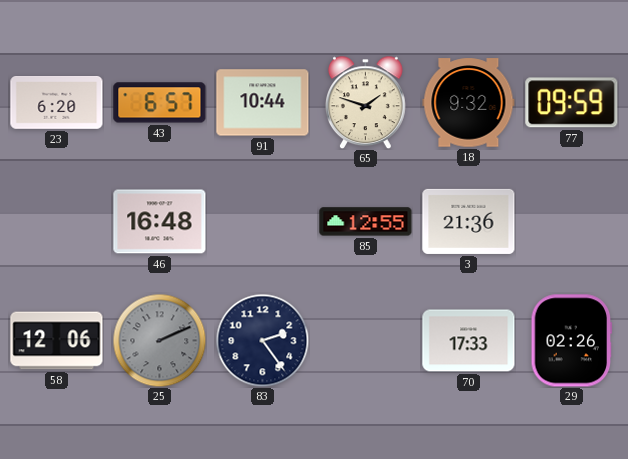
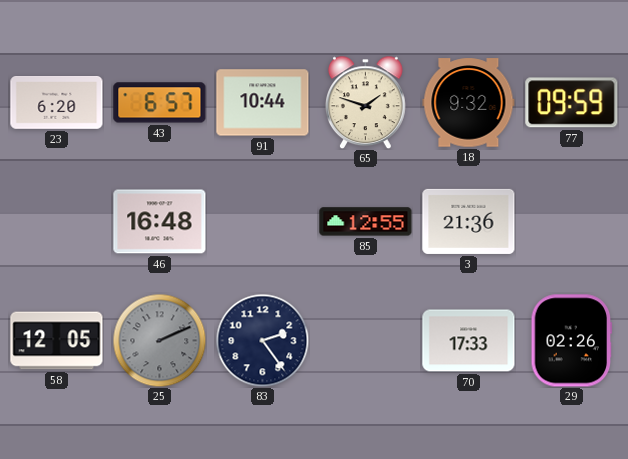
58: 12:06 -> 12:05 (57, 341)
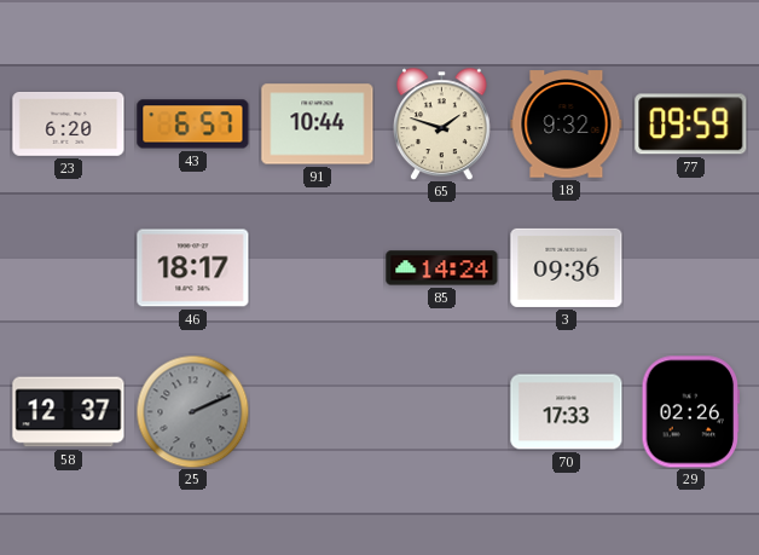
46: 16:48 -> 18:17 (193, 268)
85: 12:55 -> 14:24 (442, 268)
3: 21:36 -> 09:36 (567, 267)
58: 12:05 -> 12:37 (69, 412)
83: 2:24 -> none (262, 340)
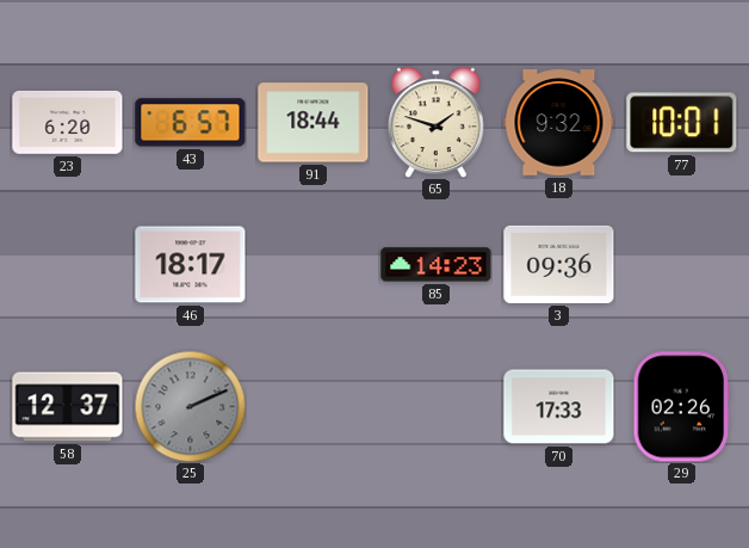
91: 10:44 -> 18:44 (314, 123)
77: 09:59 -> 10:01 (682, 123)
85: 14:24 -> 14:23 (437, 265)
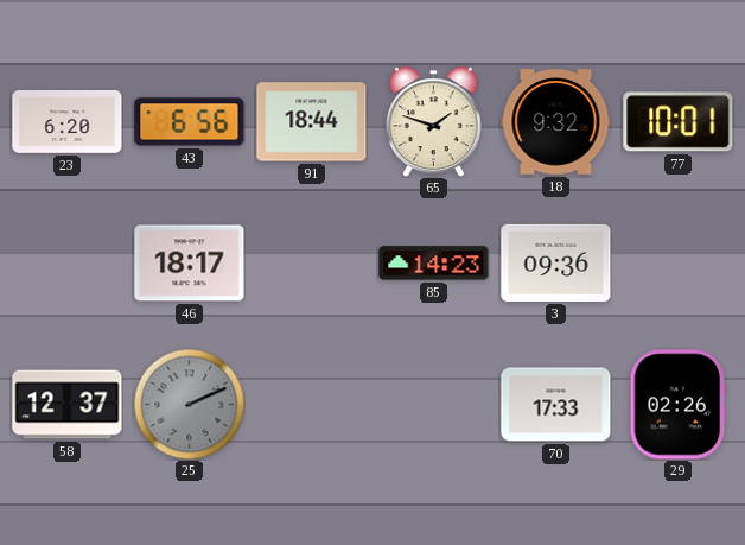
43: 6:57 -> 6:56 (190, 122)
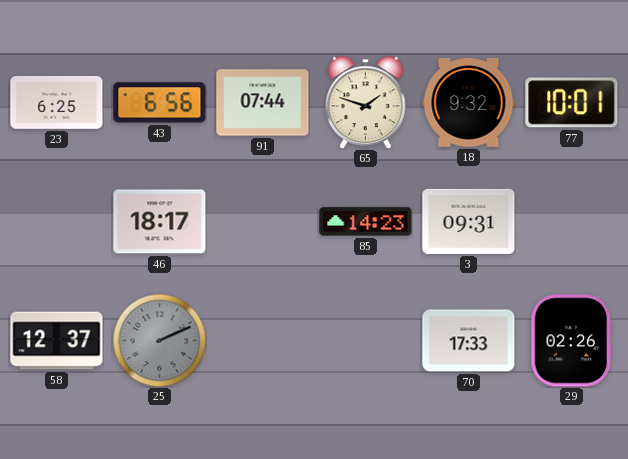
23: 6:20 -> 6:25 (57, 103)
91: 18:44 -> 07:44 (263, 103)
3: 09:36 -> 09:31 (469, 221)
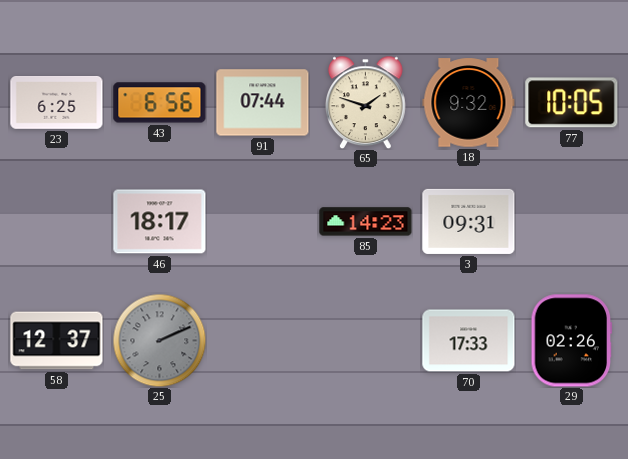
77: 10:01 -> 10:05 (572, 103)
